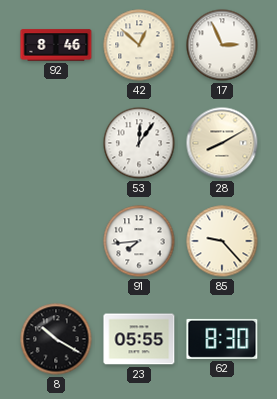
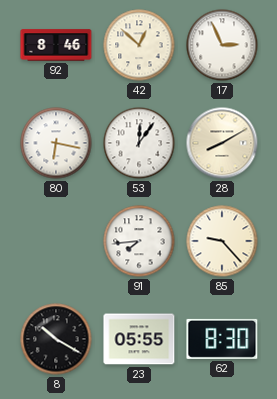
80: none -> 6:17 (56, 143)
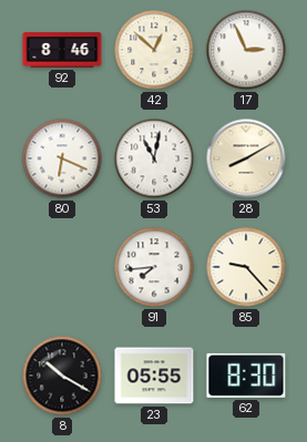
80: 6:17 -> 6:19 (62, 158)
53: 12:06 -> 11:02 (154, 158)
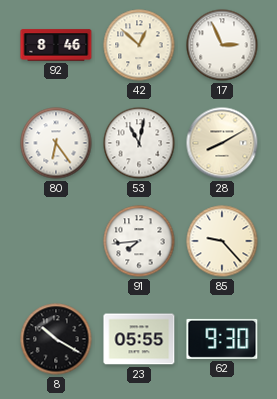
80: 6:19 -> 6:24 (56, 143)
62: 8:30 -> 9:30 (222, 339)
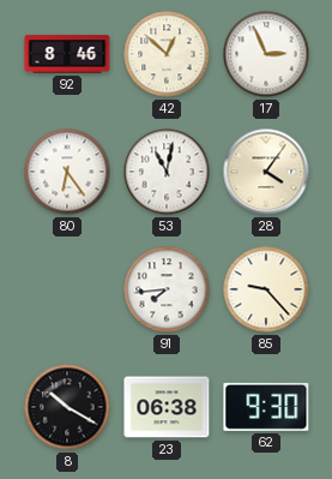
28: 8:10 -> 4:06 (266, 172)
23: 05:55 -> 06:38 (167, 407)
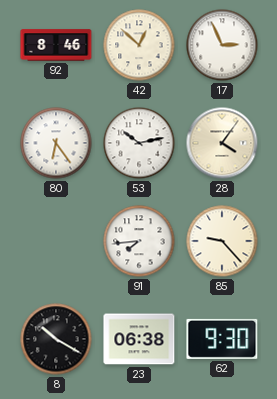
53: 11:02 -> 10:13 (139, 143)
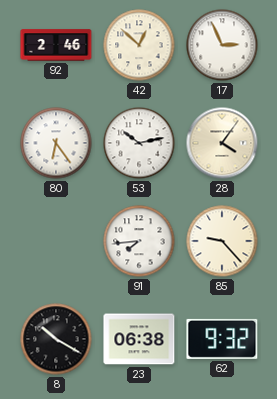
92: 8:46 -> 2:46 (56, 45)
62: 9:30 -> 9:32 (222, 339)
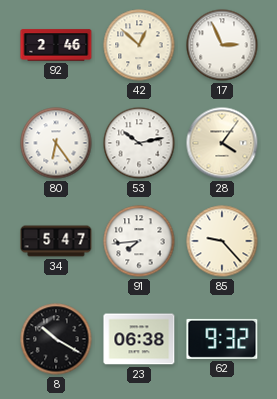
34: none -> 5:47 (56, 241)
